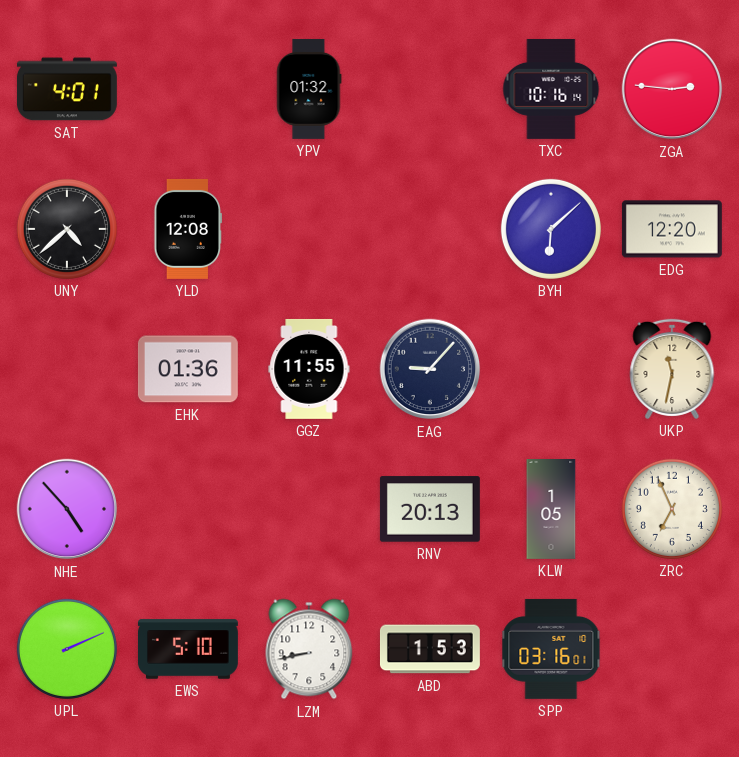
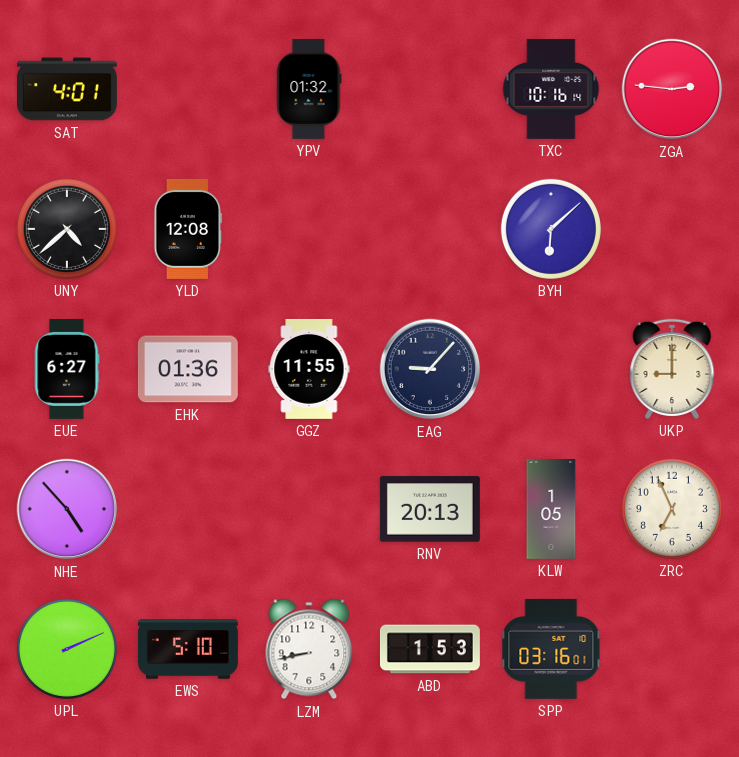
EDG: 12:20 -> none (672, 229)
EUE: none -> 6:27 (67, 369)
UKP: 11:32 -> 9:00 (672, 369)
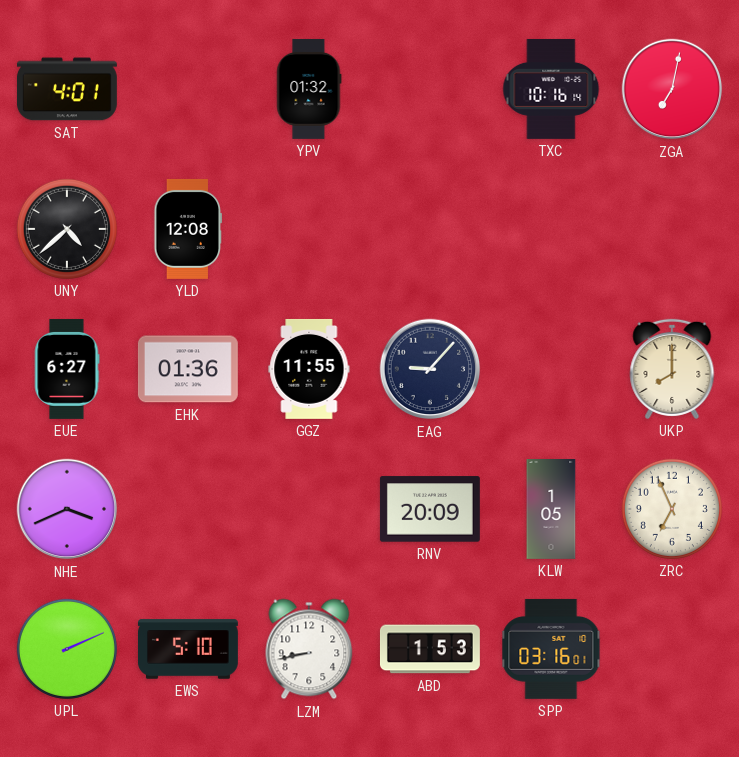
ZGA: 2:46 -> 7:02 (672, 89)
BYH: 6:08 -> none (551, 229)
UKP: 9:00 -> 8:00 (672, 369)
NHE: 4:53 -> 3:41 (67, 509)
RNV: 20:13 -> 20:09 (430, 509)
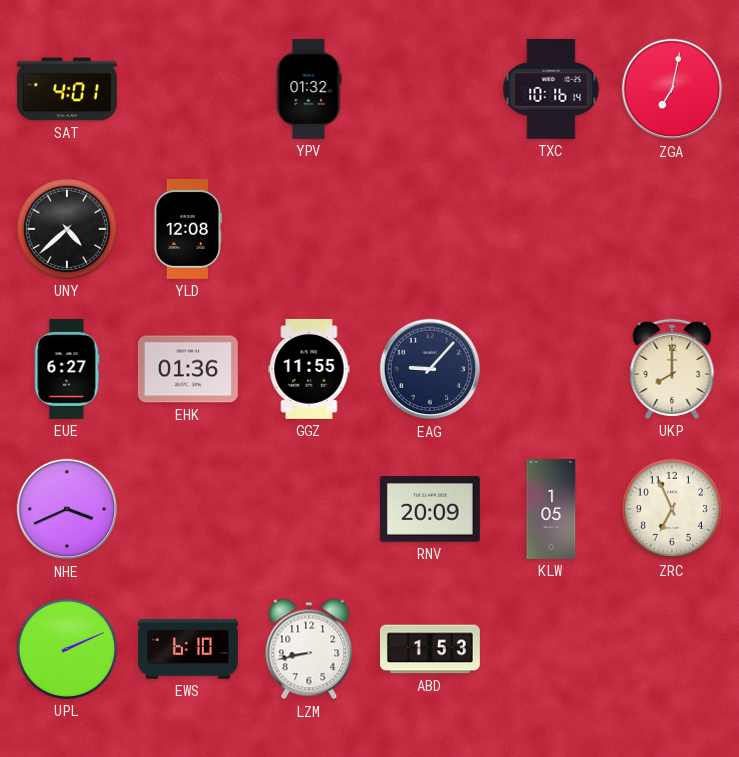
EWS: 5:10 -> 6:10 (188, 649)
SPP: 03:16 -> none (551, 649)
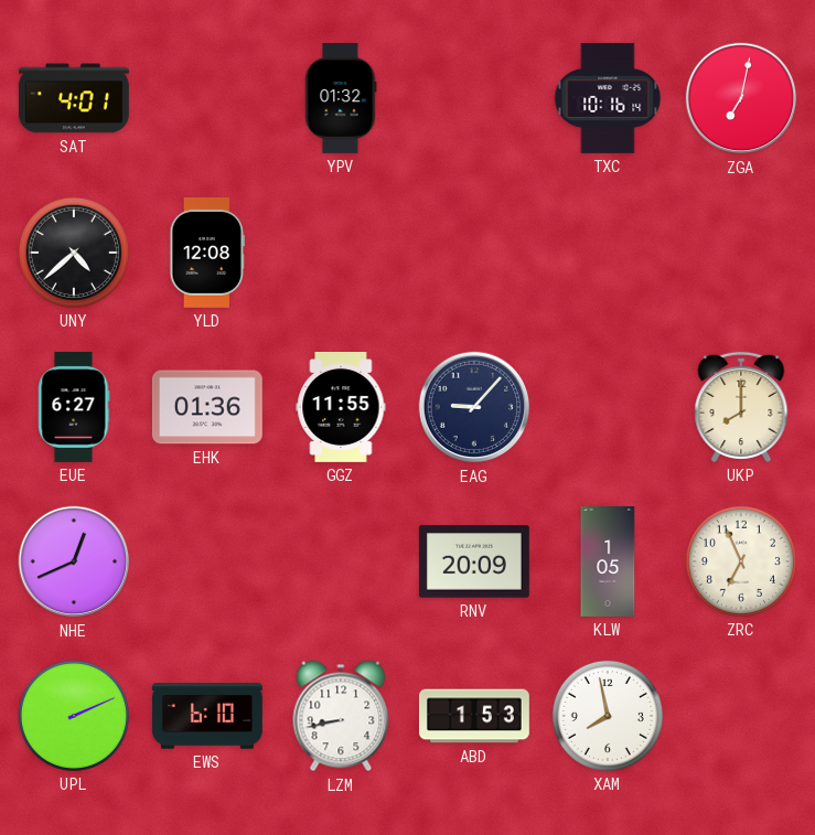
NHE: 3:41 -> 12:41 (74, 561)
XAM: none -> 7:58 (608, 716)
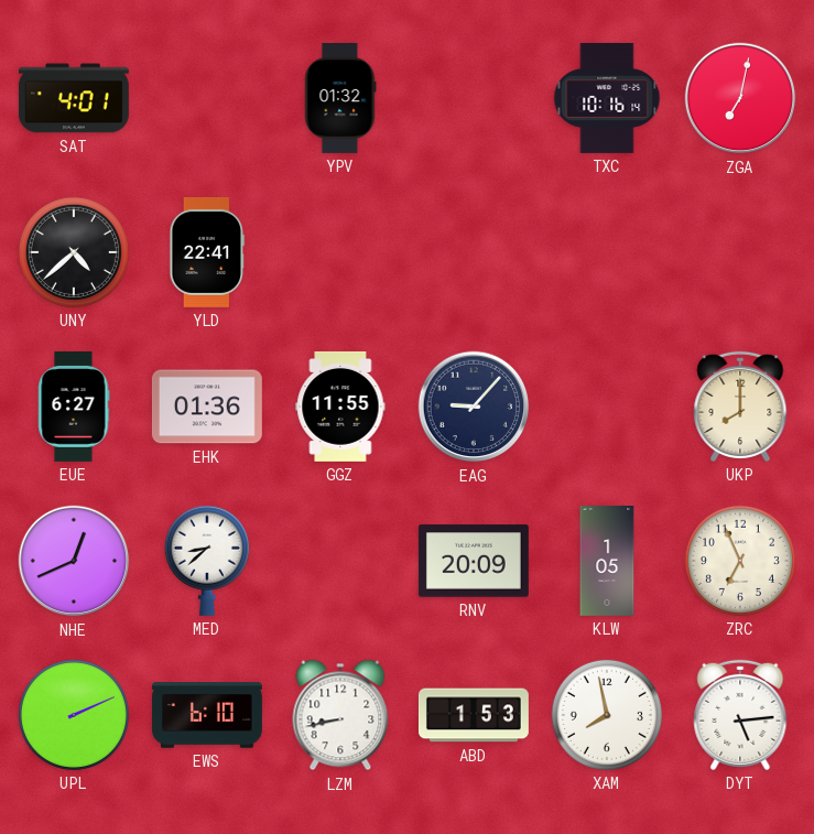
YLD: 12:08 -> 22:41 (207, 252)
MED: none -> 8:38 (207, 561)
DYT: none -> 5:14 (740, 715)
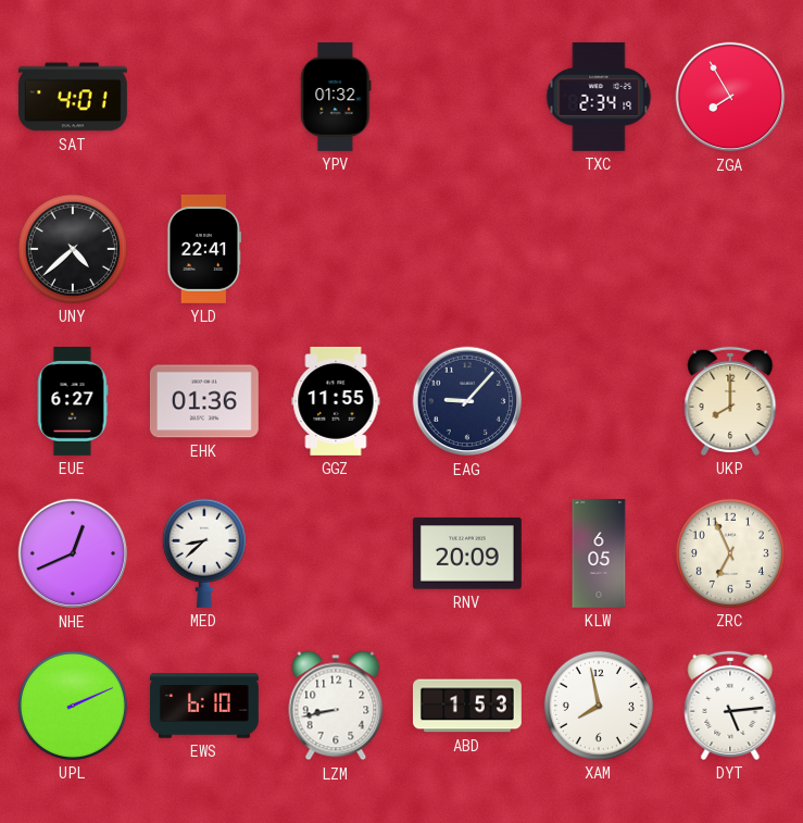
TXC: 10:16 -> 2:34 (599, 97)
ZGA: 7:02 -> 7:55 (730, 97)
KLW: 1:05 -> 6:05 (599, 554)
